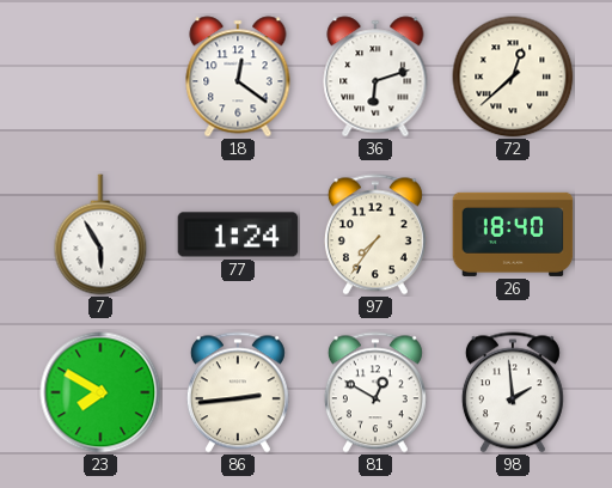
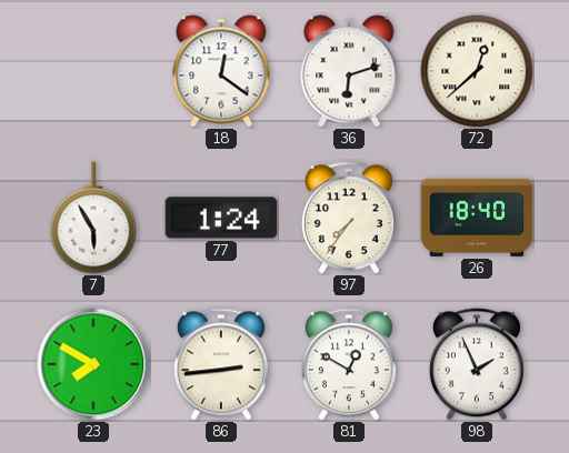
98: 1:59 -> 1:56 (477, 364)
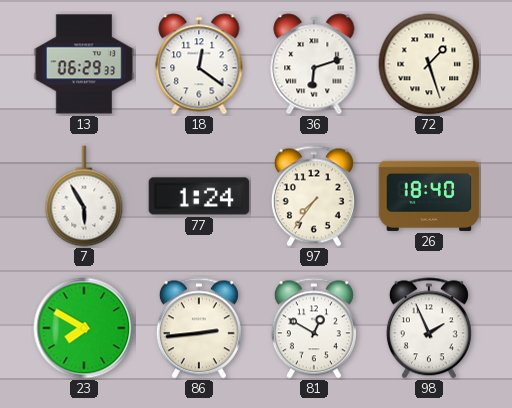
13: none -> 06:29 (84, 64)
72: 12:38 -> 1:27 (429, 64)
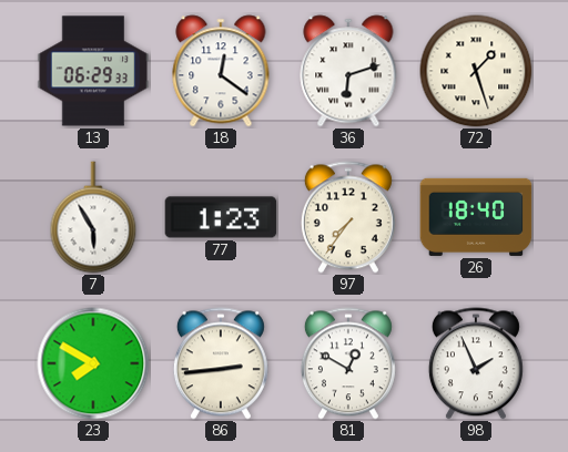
77: 1:24 -> 1:23 (221, 217)
